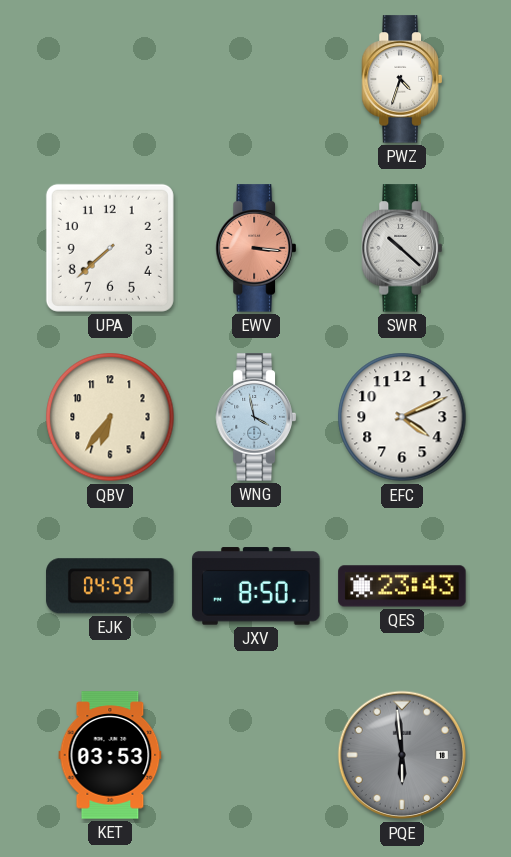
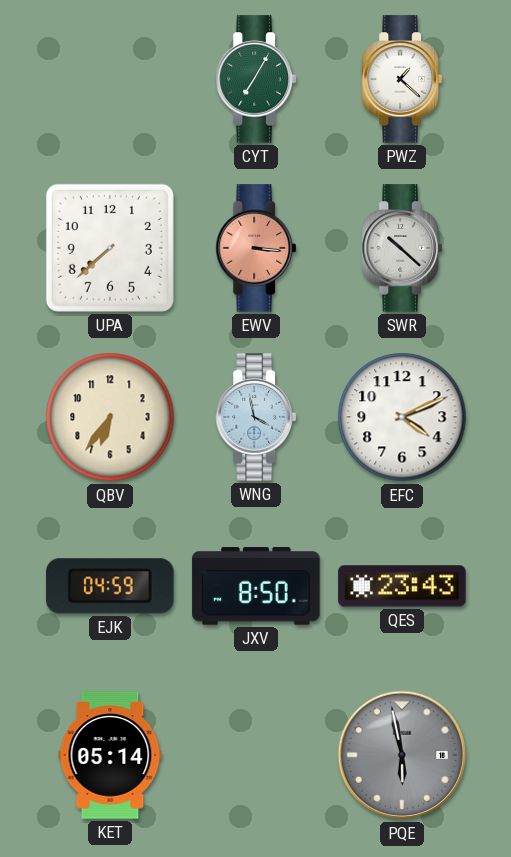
CYT: none -> 7:05 (256, 79)
PWZ: 4:33 -> 1:22 (402, 79)
KET: 03:53 -> 05:14 (110, 755)
PQE: 5:59 -> 5:58 (402, 755)
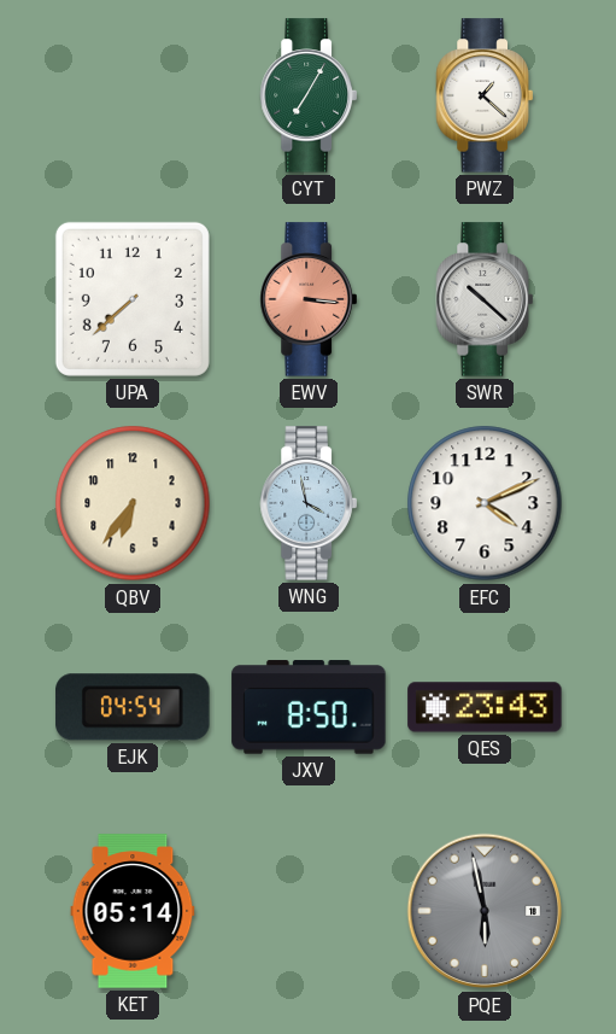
EJK: 04:59 -> 04:54 (133, 707)
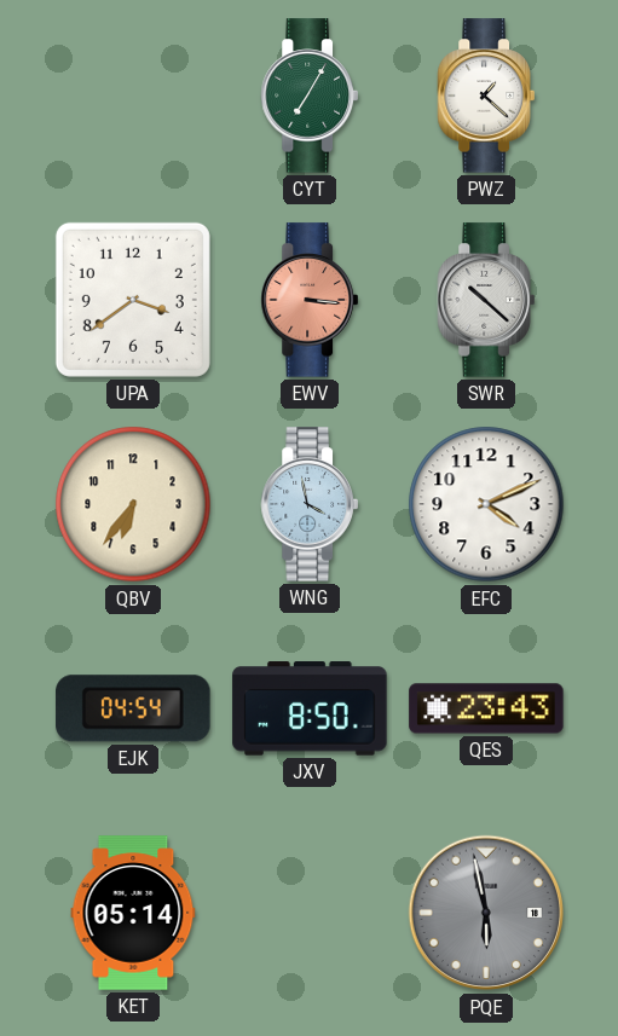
UPA: 7:38 -> 3:39 (133, 300)
